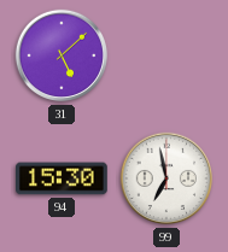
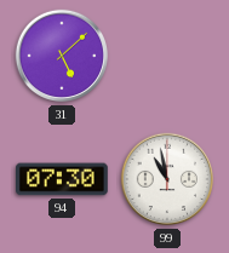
94: 15:30 -> 07:30 (63, 179)
99: 6:58 -> 10:58 (167, 179)
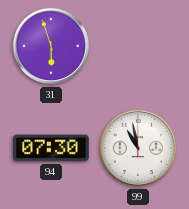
31: 5:08 -> 5:57 (51, 46)
